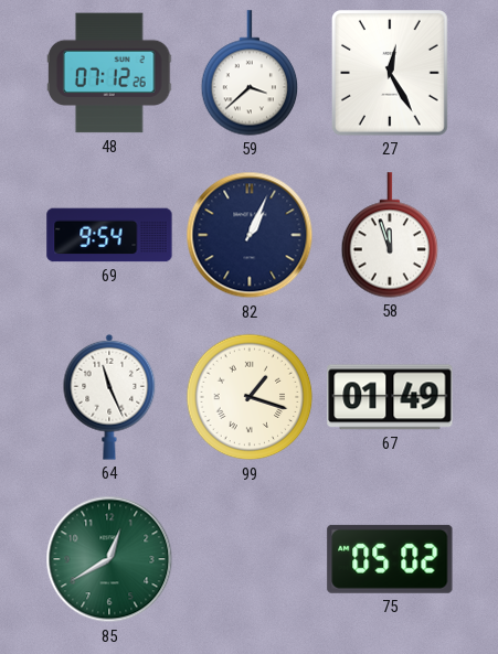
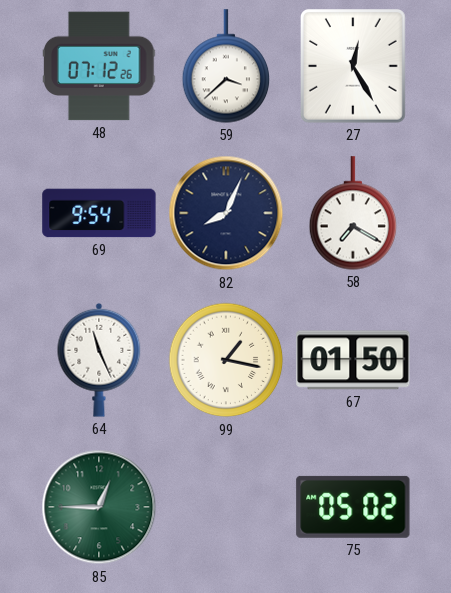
82: 1:04 -> 8:04 (226, 213)
58: 11:57 -> 7:20 (353, 213)
99: 1:18 -> 1:17 (226, 360)
67: 01:49 -> 01:50 (353, 360)
85: 12:40 -> 12:45 (99, 507)
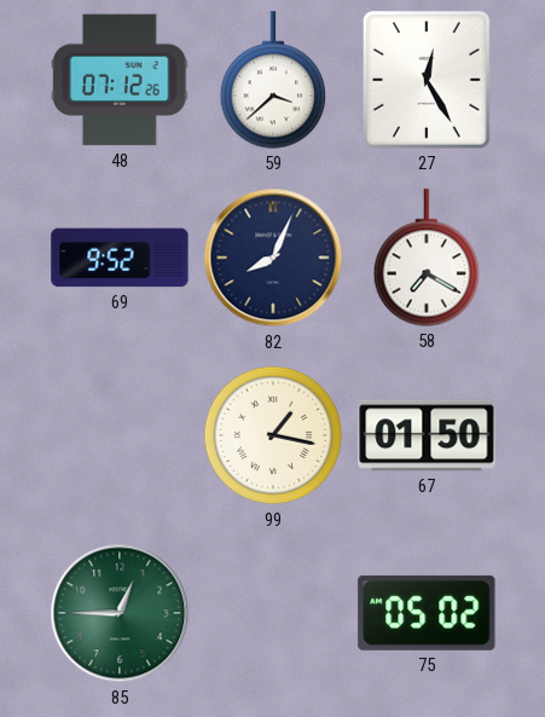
69: 9:54 -> 9:52 (120, 258)
64: 11:26 -> none (99, 360)
